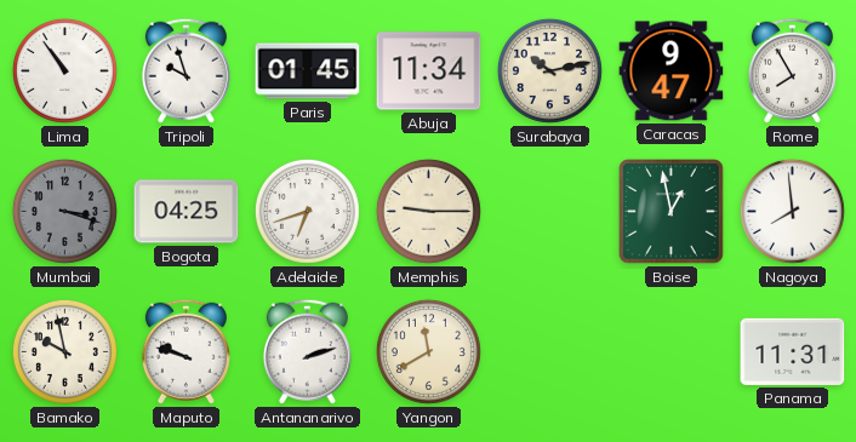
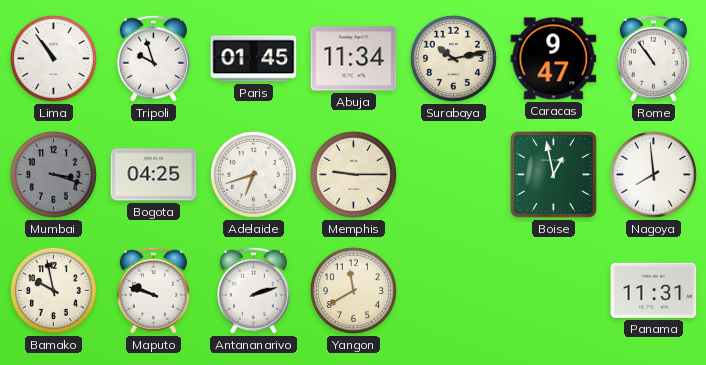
Rome: 7:55 -> 10:54 (653, 58)
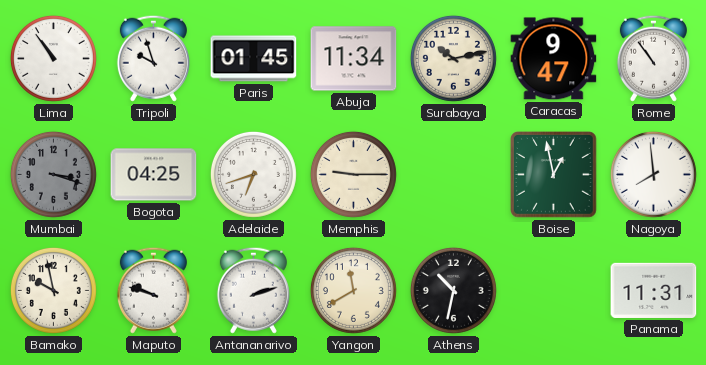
Athens: none -> 10:32 (453, 290)
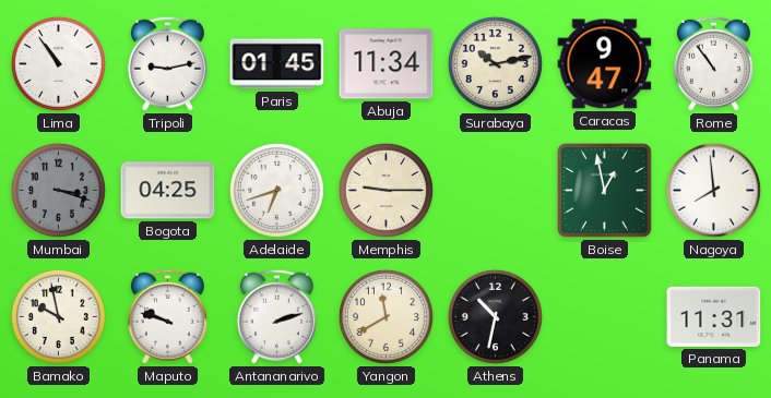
Tripoli: 9:57 -> 9:13 (167, 63)
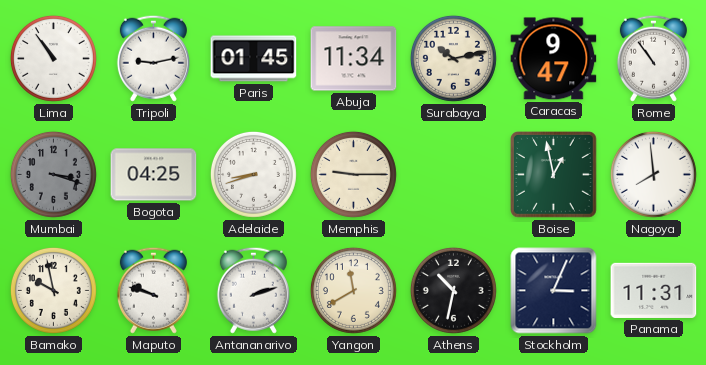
Adelaide: 6:42 -> 8:42 (253, 174)
Stockholm: none -> 3:04 (554, 291)
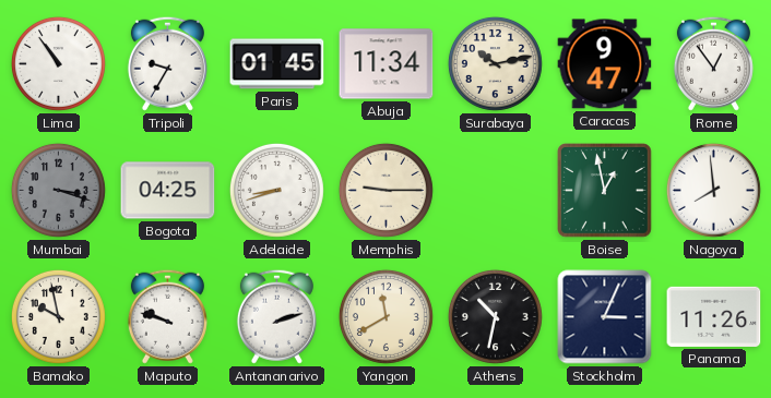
Tripoli: 9:13 -> 9:35 (167, 63)
Rome: 10:54 -> 12:54 (713, 63)
Panama: 11:31 -> 11:26 (714, 316)
